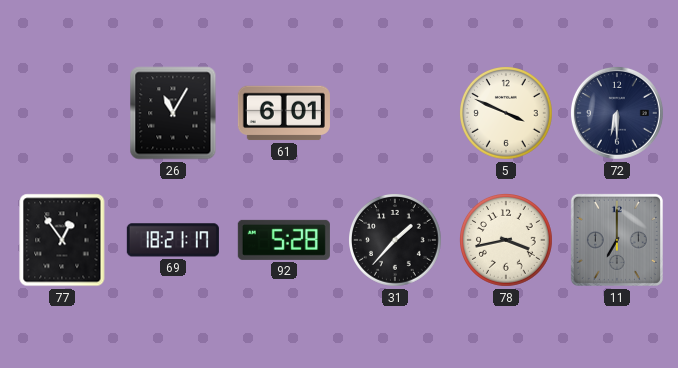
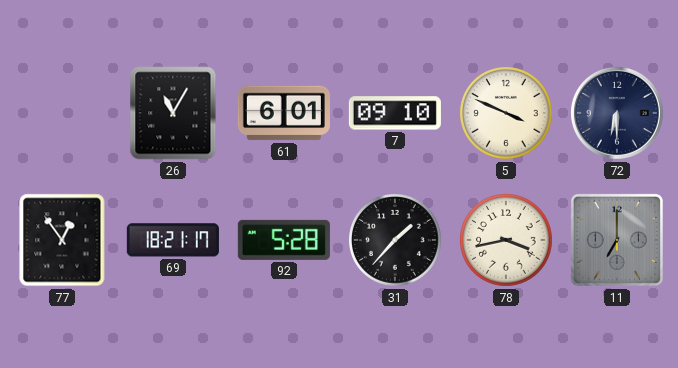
7: none -> 09:10 (395, 113)
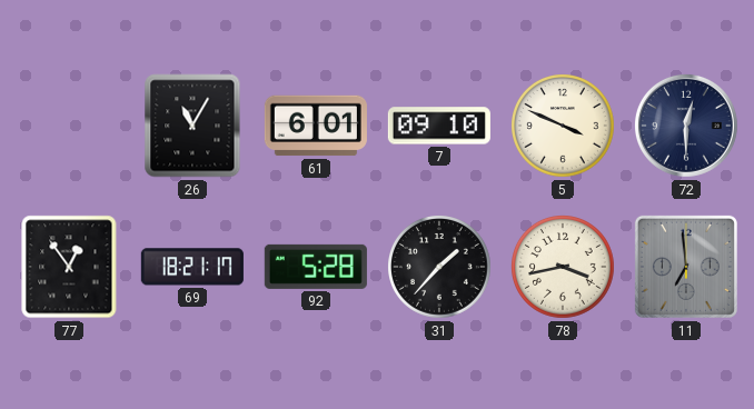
72: 6:30 -> 12:30 (686, 126)
11: 7:00 -> 6:59 (686, 267)
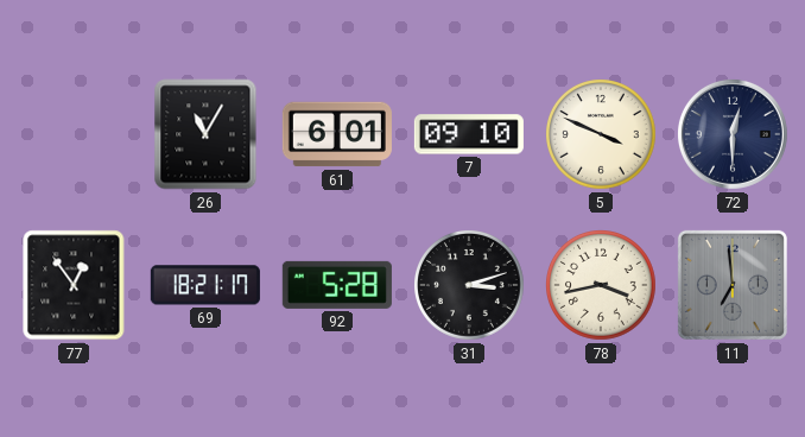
31: 1:37 -> 3:12 (470, 286)
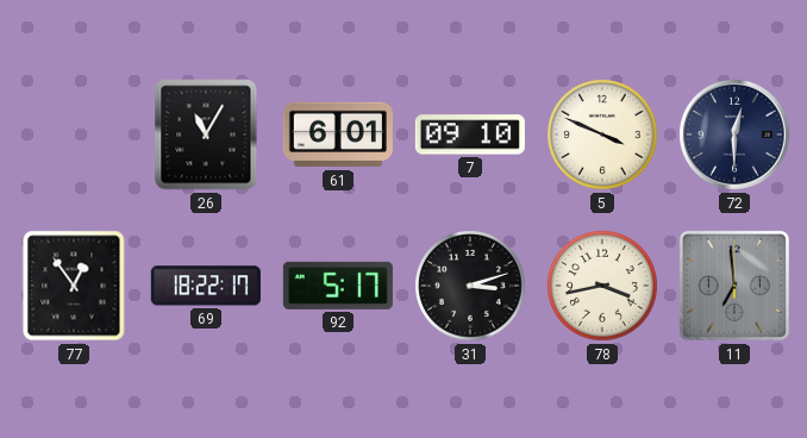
69: 18:21 -> 18:22 (206, 286)
92: 5:28 -> 5:17 (338, 286)
